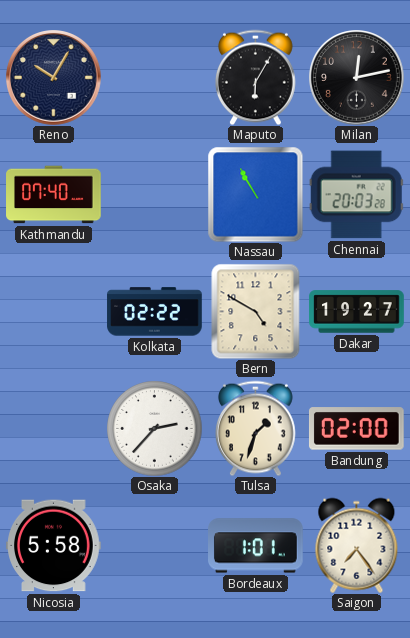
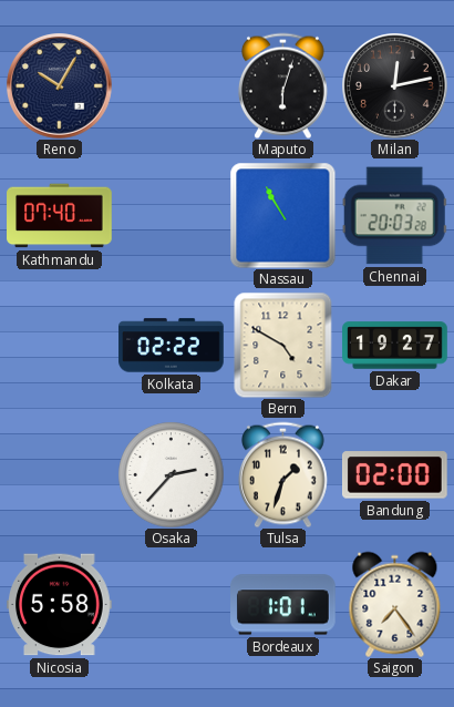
Maputo: 6:05 -> 6:03 (283, 85)
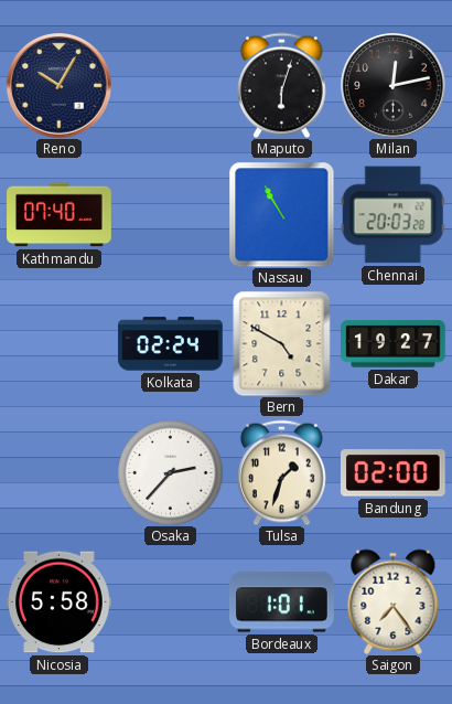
Kolkata: 02:22 -> 02:24 (171, 344)
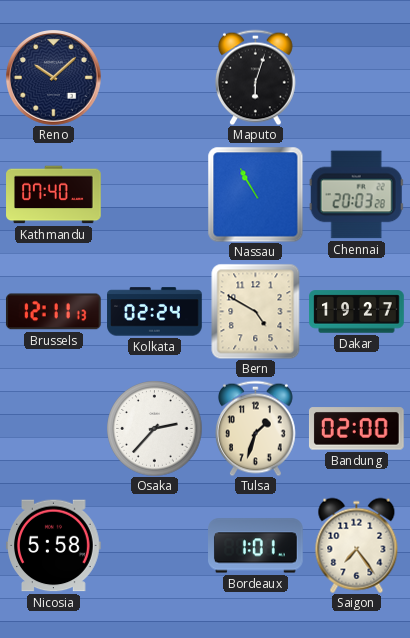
Reno: 10:05 -> 10:08 (54, 78)
Milan: 12:13 -> none (394, 86)
Brussels: none -> 12:11 (53, 312)
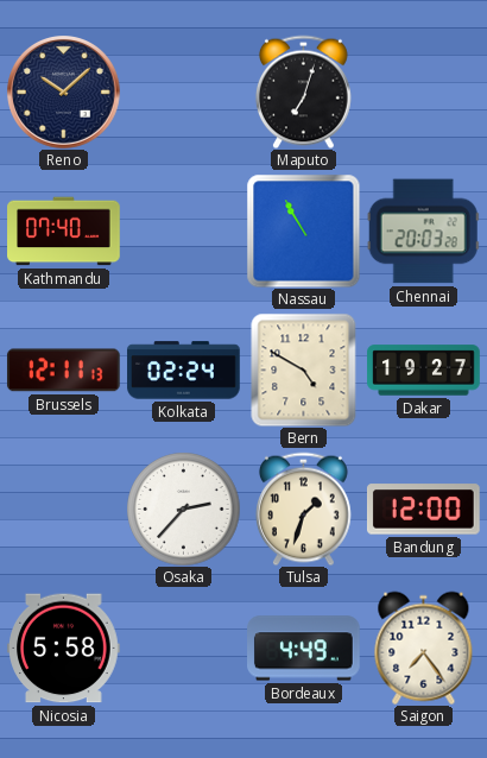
Maputo: 6:03 -> 7:03 (304, 91)
Bandung: 02:00 -> 12:00 (423, 510)
Bordeaux: 1:01 -> 4:49 (304, 649)
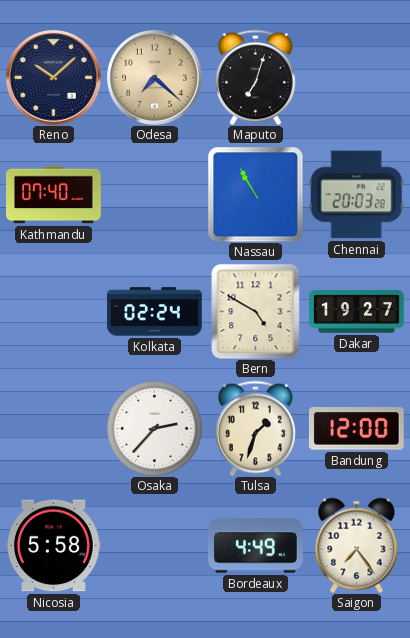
Odesa: none -> 7:22 (155, 78)
Brussels: 12:11 -> none (63, 371)
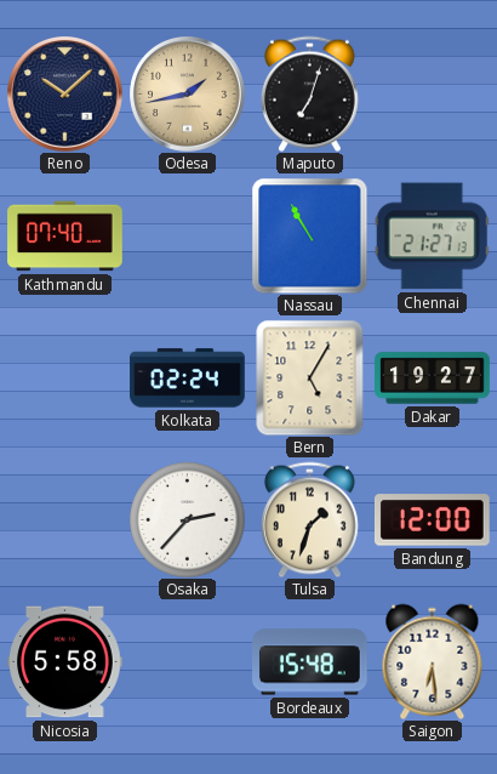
Odesa: 7:22 -> 1:43 (188, 95)
Chennai: 20:03 -> 21:27 (432, 237)
Bern: 4:50 -> 5:05 (310, 377)
Bordeaux: 4:49 -> 15:48 (310, 662)
Saigon: 7:24 -> 6:29 (433, 661)
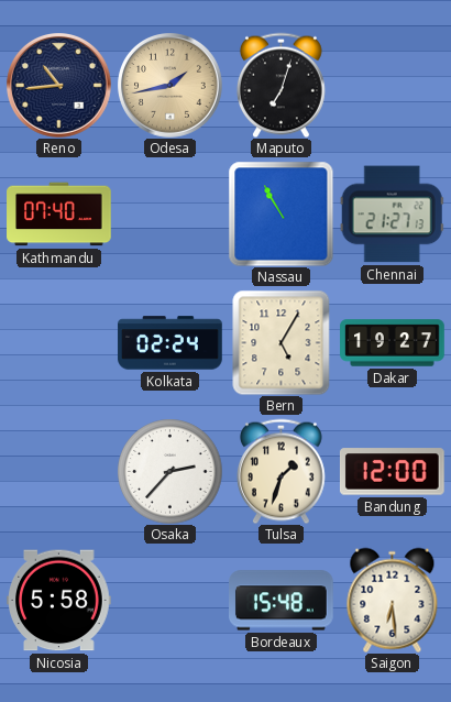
Reno: 10:08 -> 10:44 (59, 86)
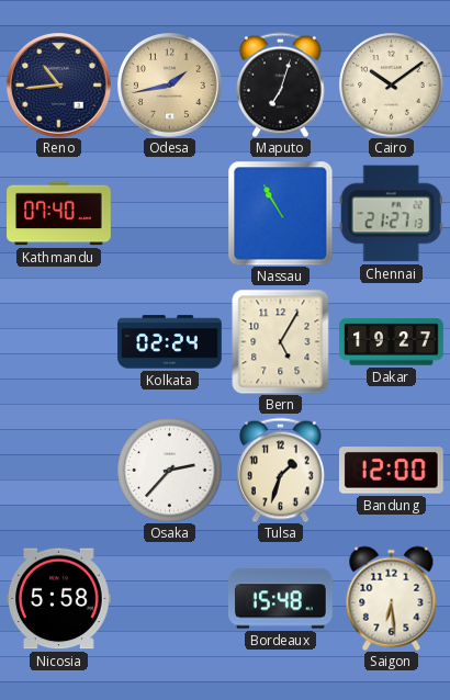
Cairo: none -> 10:09 (391, 84)
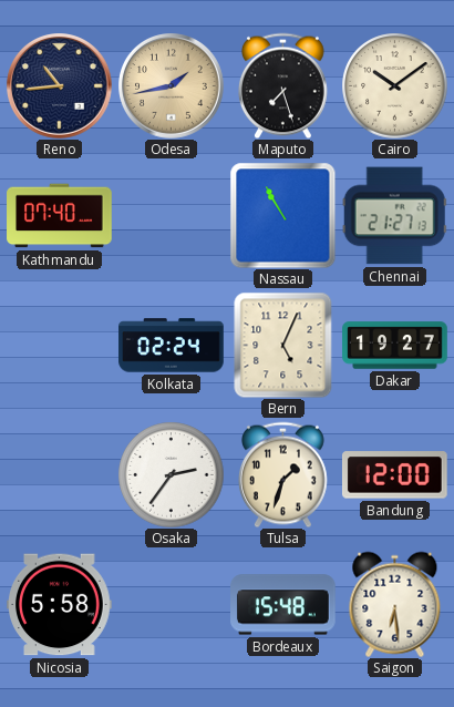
Maputo: 7:03 -> 7:27 (283, 85)
Bern: 5:05 -> 5:04 (283, 345)
Osaka: 2:37 -> 2:36 (171, 474)
